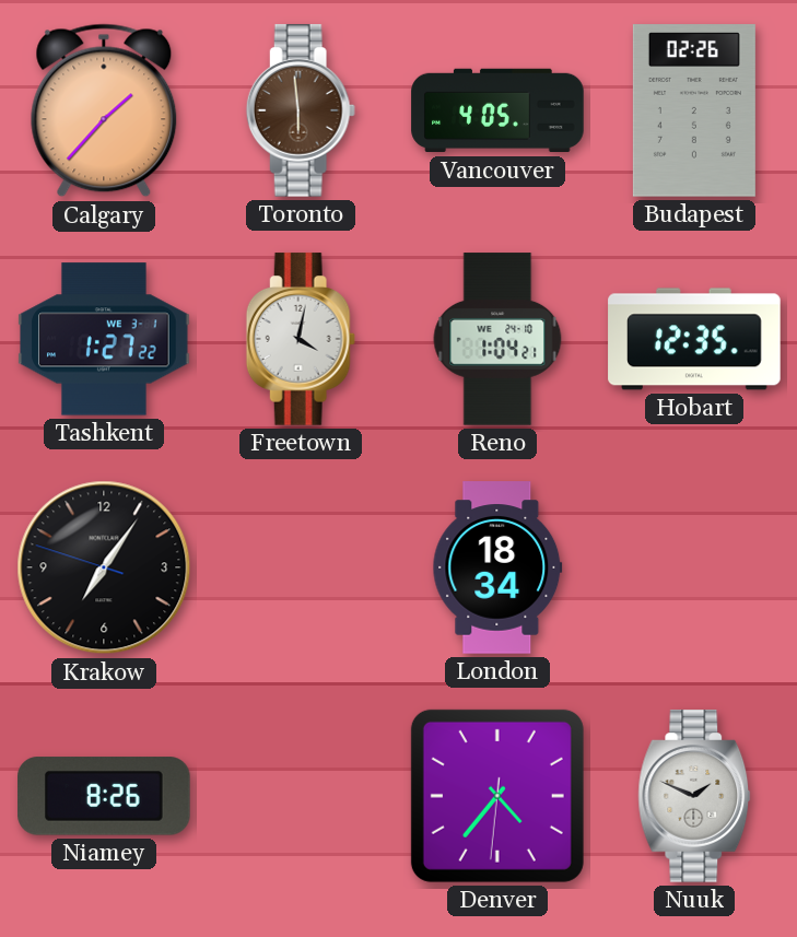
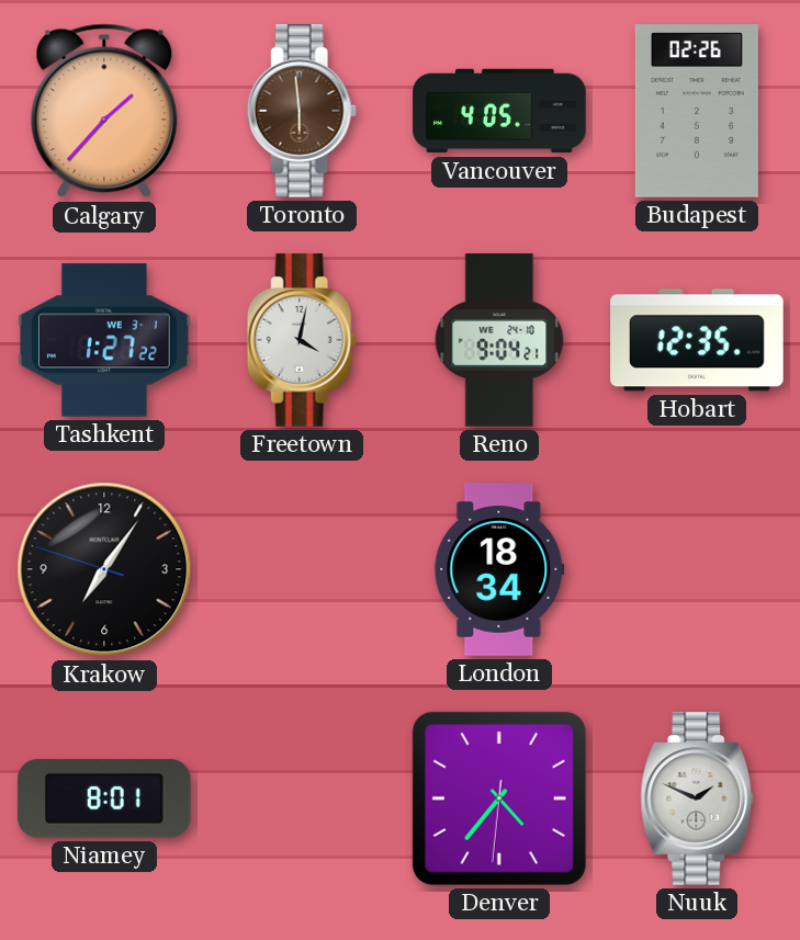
Reno: 1:04 -> 9:04 (499, 340)
Niamey: 8:26 -> 8:01 (104, 799)
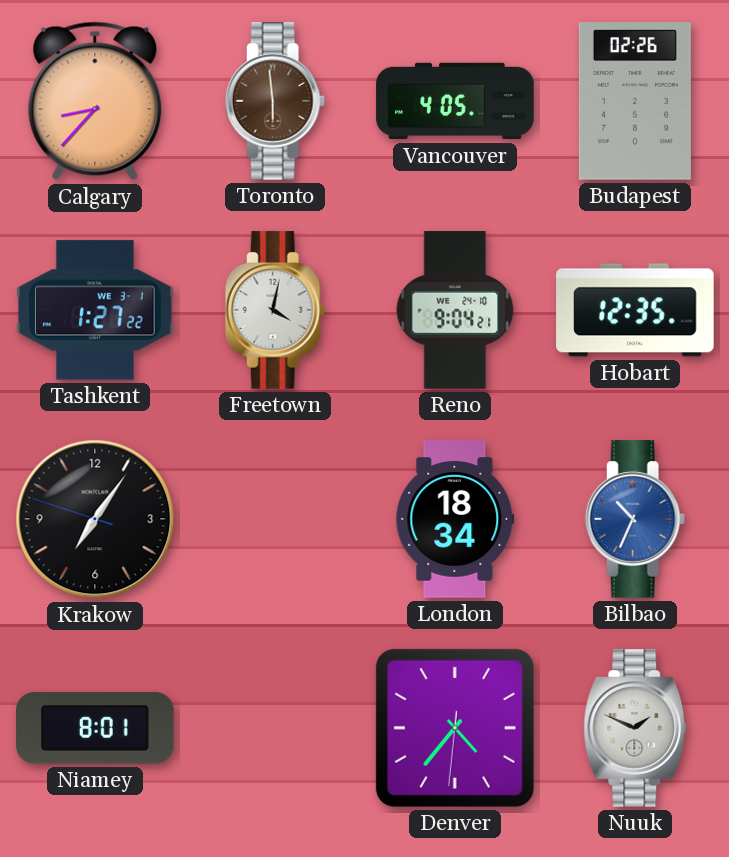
Calgary: 1:37 -> 8:37 (95, 101)
Bilbao: none -> 10:34 (635, 519)
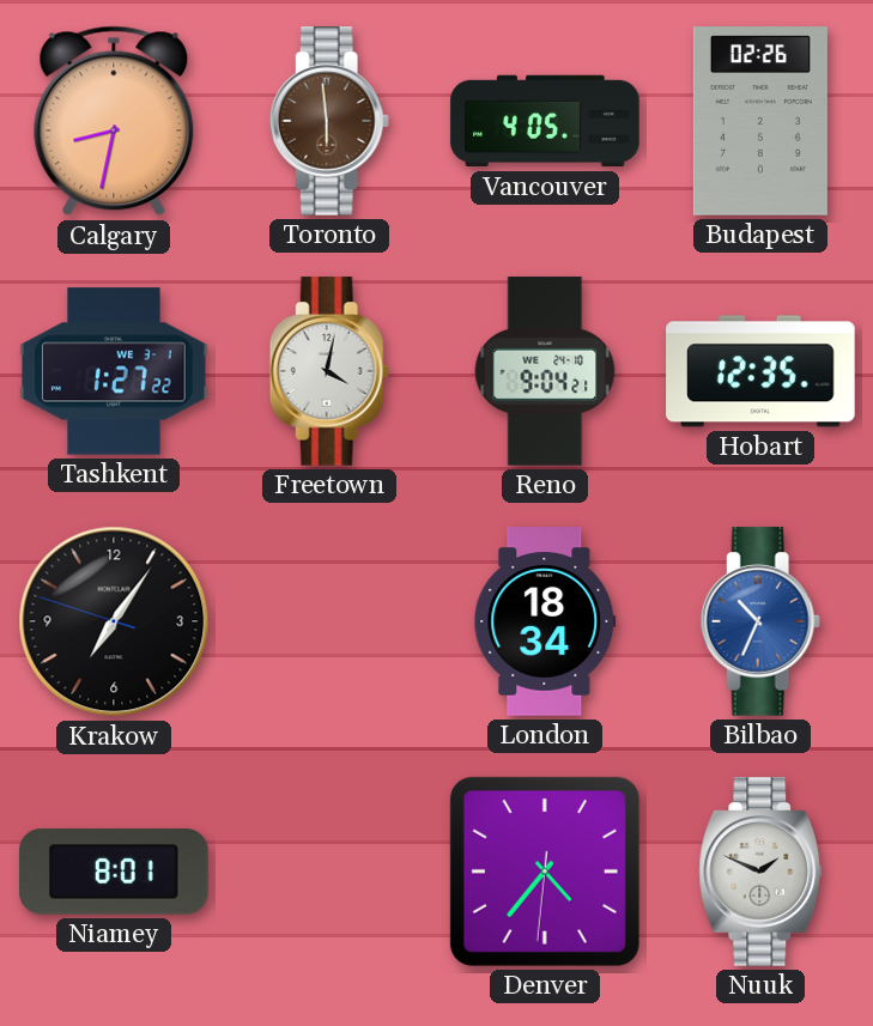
Calgary: 8:37 -> 8:32 (114, 121)
